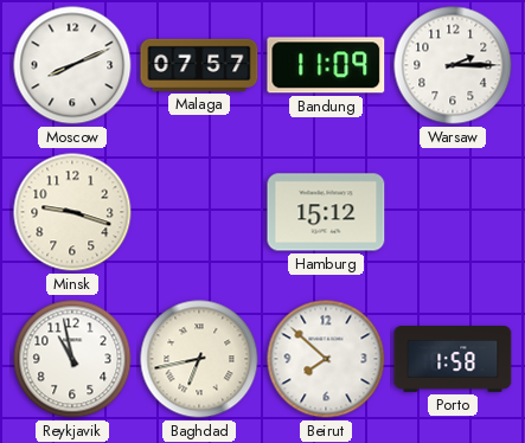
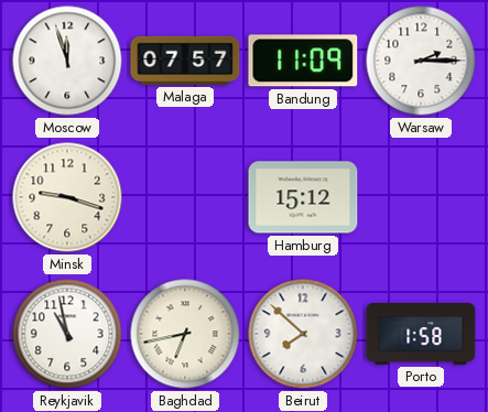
Moscow: 8:11 -> 11:57 (67, 61)
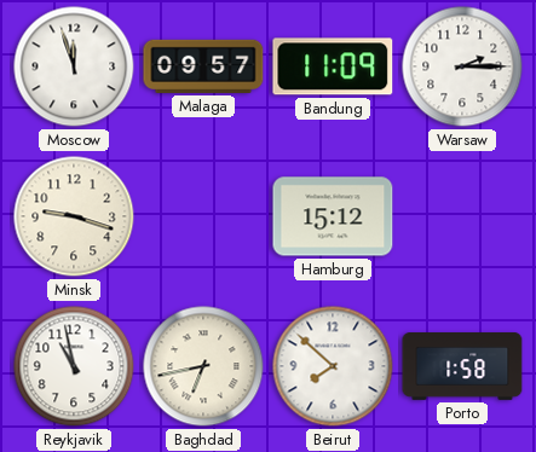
Malaga: 07:57 -> 09:57 (203, 66)
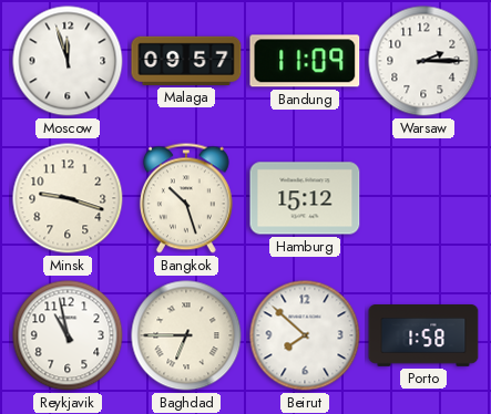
Bangkok: none -> 10:27 (186, 198)
Baghdad: 6:43 -> 6:45 (186, 335)
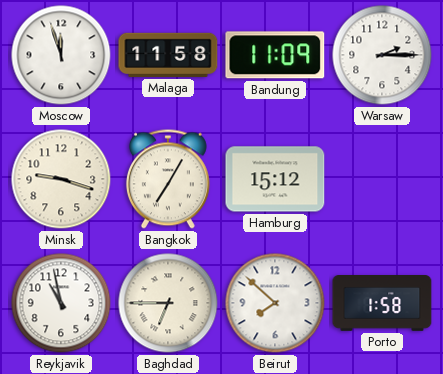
Malaga: 09:57 -> 11:58 (168, 55)
Bangkok: 10:27 -> 7:05 (168, 179)
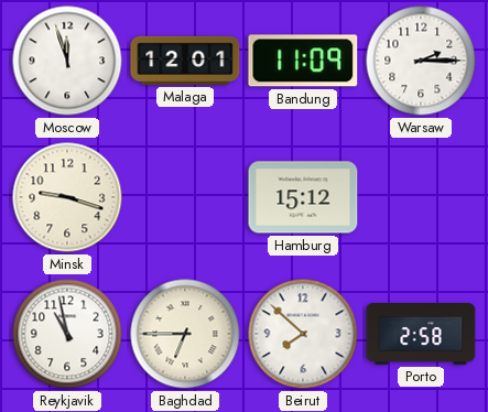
Malaga: 11:58 -> 12:01 (185, 61)
Bangkok: 7:05 -> none (168, 179)
Porto: 1:58 -> 2:58 (421, 335)
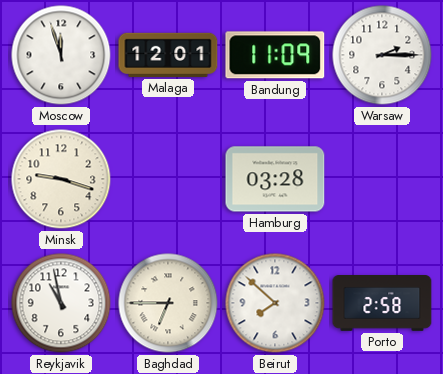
Hamburg: 15:12 -> 03:28 (275, 179)
